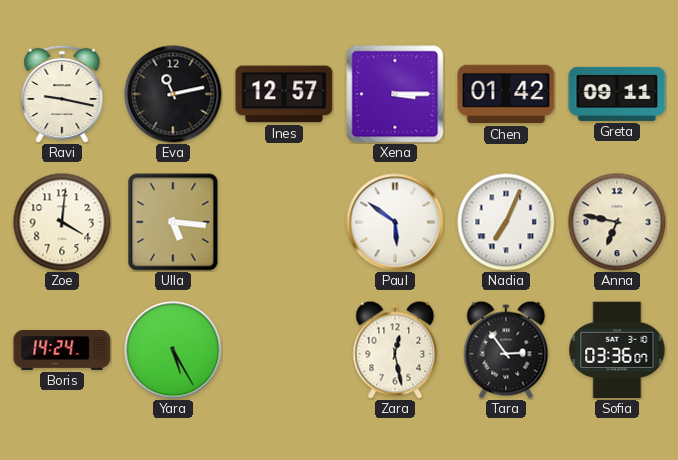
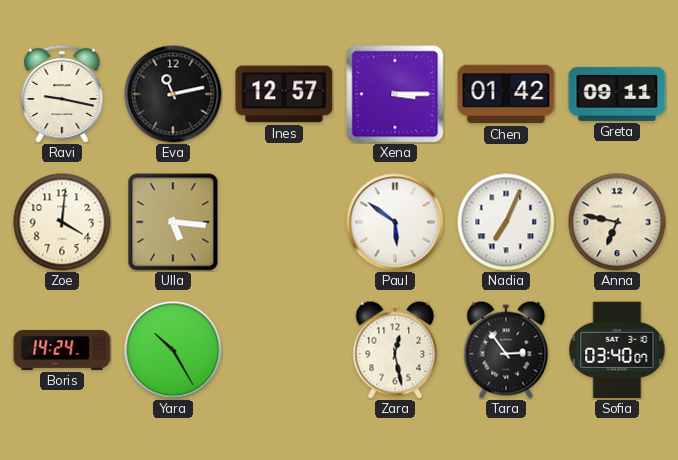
Yara: 5:25 -> 10:25 (173, 350)
Sofia: 03:36 -> 03:40 (617, 350)
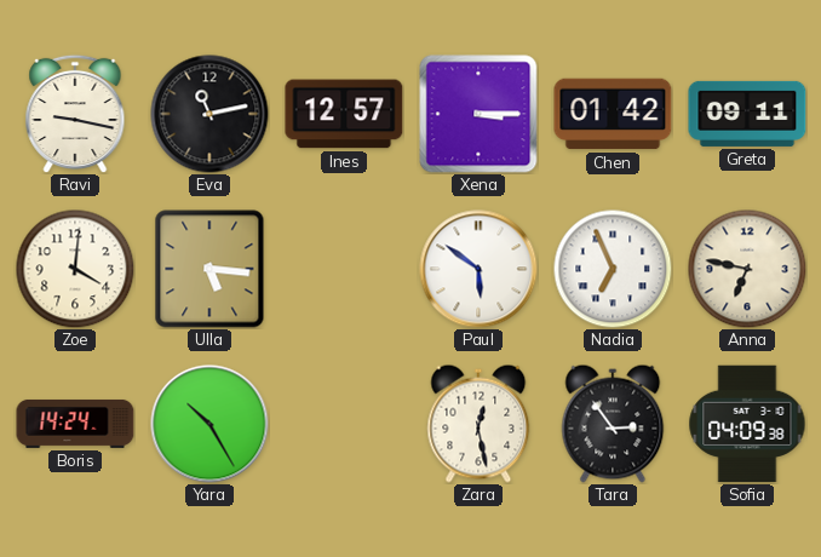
Nadia: 7:04 -> 6:56 (613, 269)
Sofia: 03:40 -> 04:09 (747, 424)
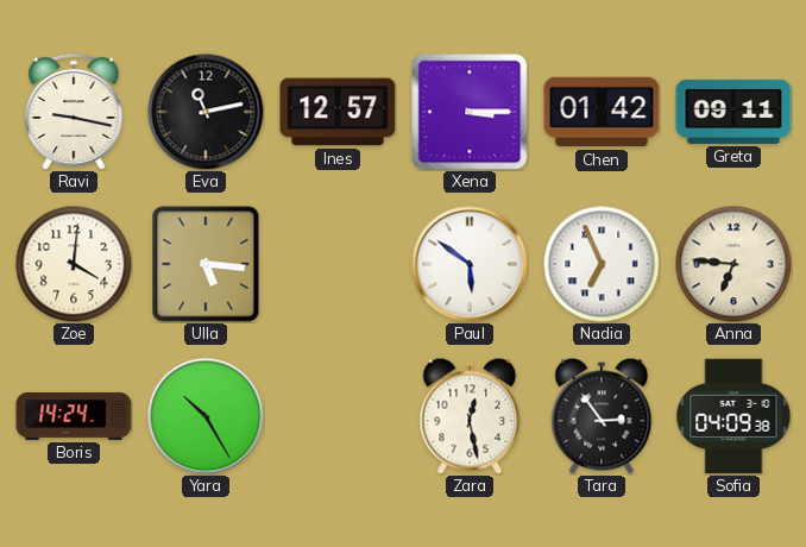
Anna: 6:47 -> 6:46 (733, 264)
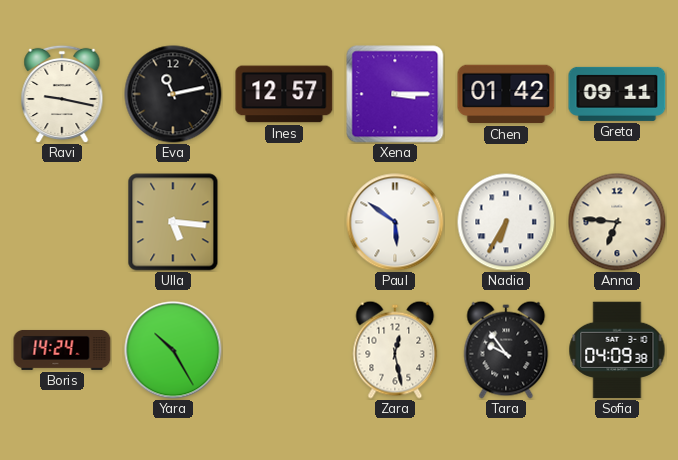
Zoe: 4:01 -> none (74, 264)
Nadia: 6:56 -> 6:35 (506, 222)
Tara: 2:54 -> 9:54 (506, 350)
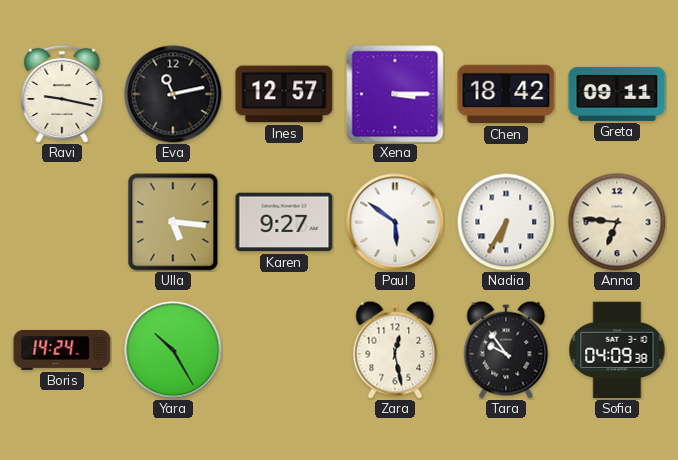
Chen: 01:42 -> 18:42 (506, 94)
Karen: none -> 9:27 (284, 222)
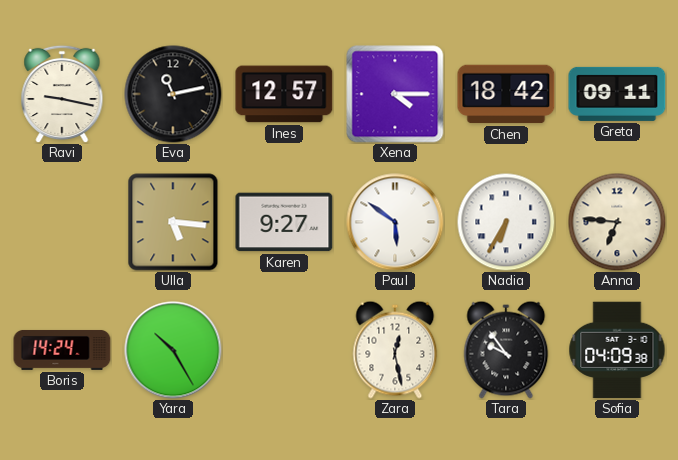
Xena: 3:15 -> 4:15 (395, 94)
